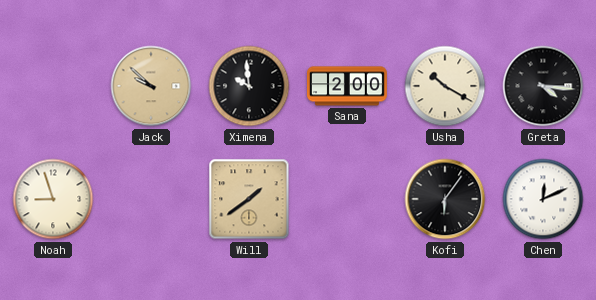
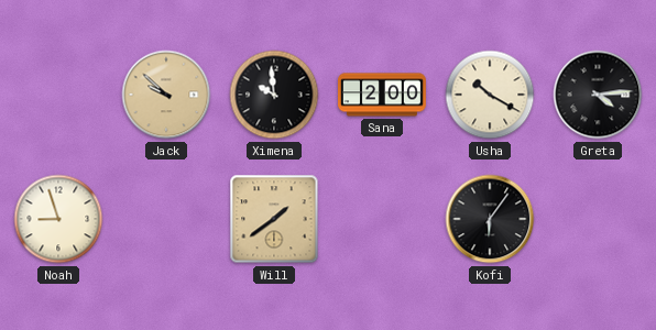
Greta: 4:16 -> 4:14 (598, 95)
Chen: 12:11 -> none (543, 199)
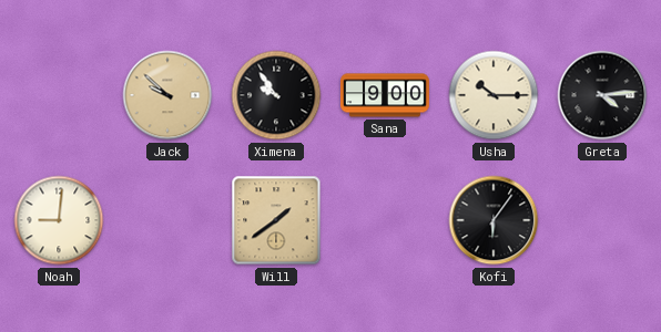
Ximena: 9:59 -> 9:54 (276, 95)
Sana: 2:00 -> 9:00 (386, 95)
Usha: 10:20 -> 10:15 (494, 95)
Noah: 8:57 -> 9:01 (59, 220)
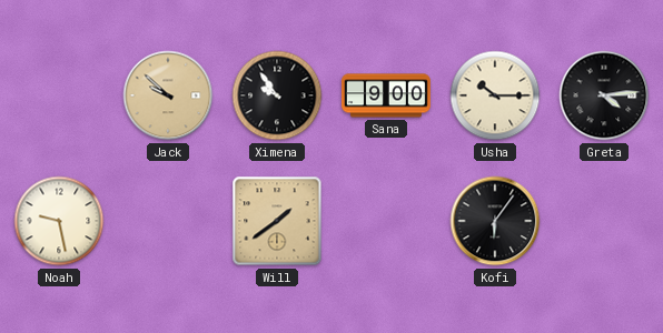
Noah: 9:01 -> 9:28 (59, 221)
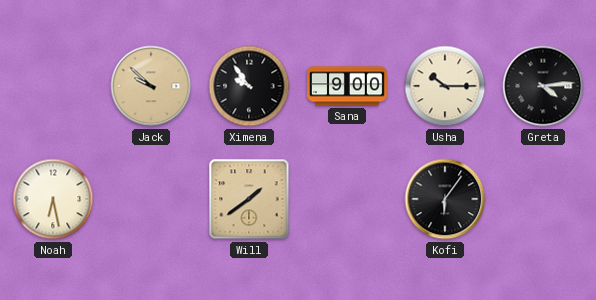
Noah: 9:28 -> 6:28 (53, 199)
